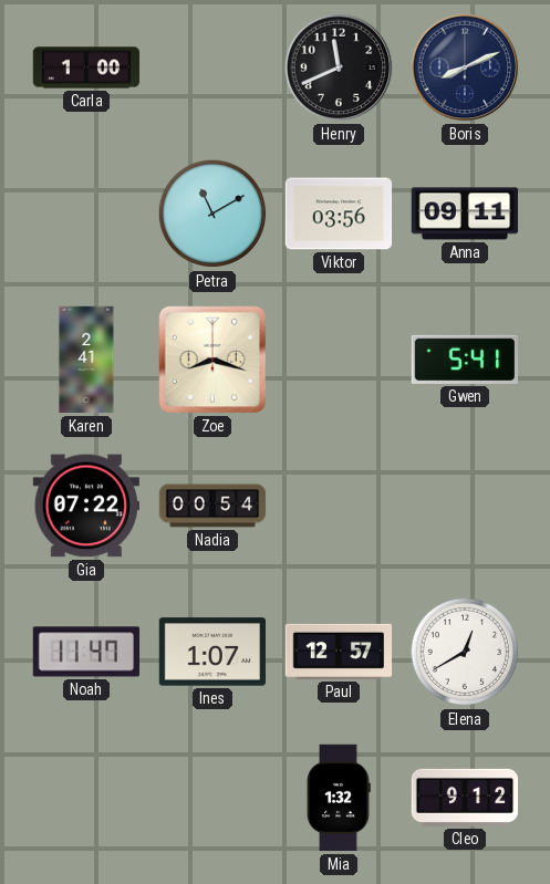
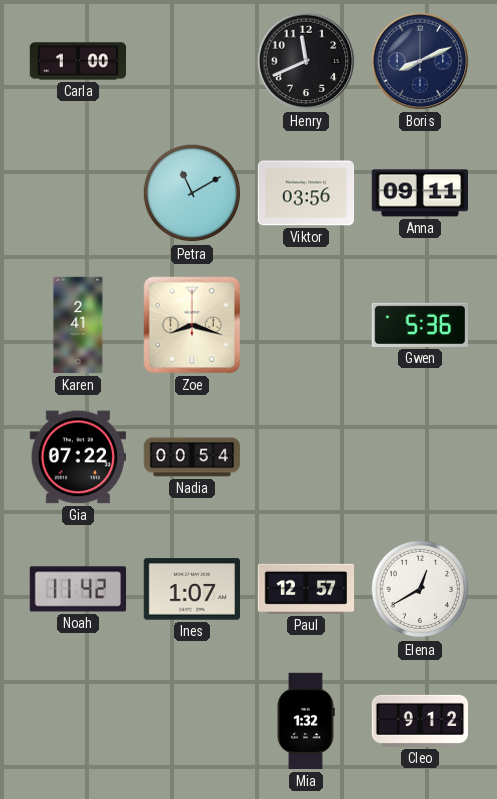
Gwen: 5:41 -> 5:36 (420, 325)
Noah: 11:47 -> 11:42 (78, 589)
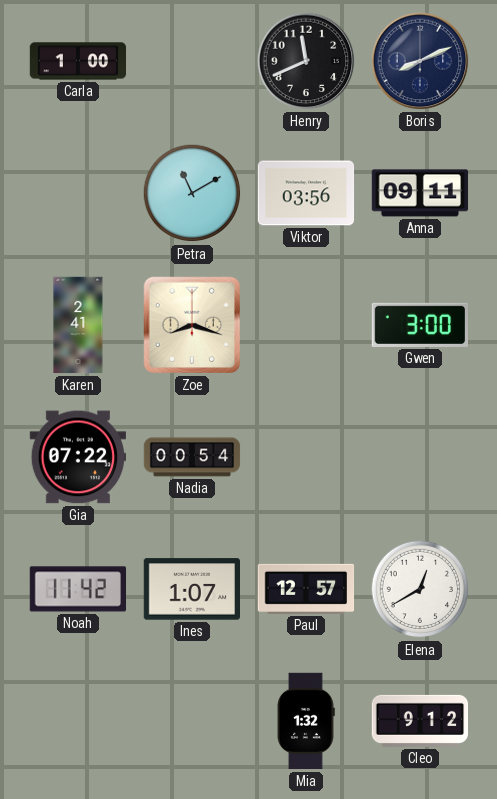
Gwen: 5:36 -> 3:00 (420, 325)
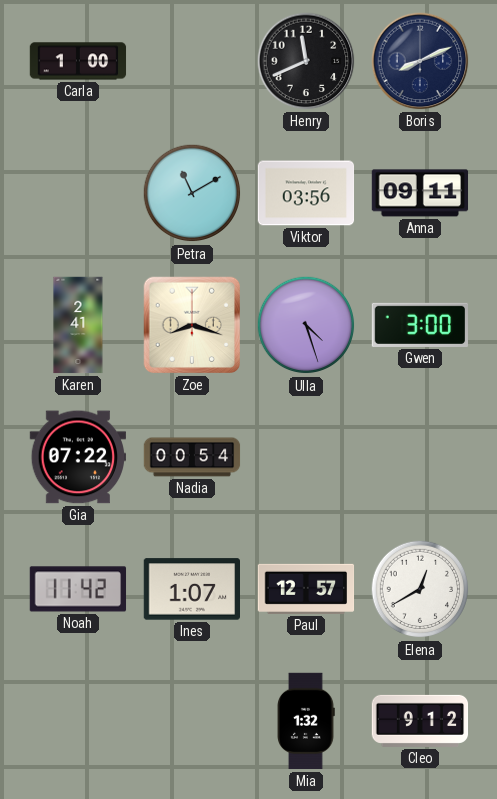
Ulla: none -> 4:27 (306, 325)
